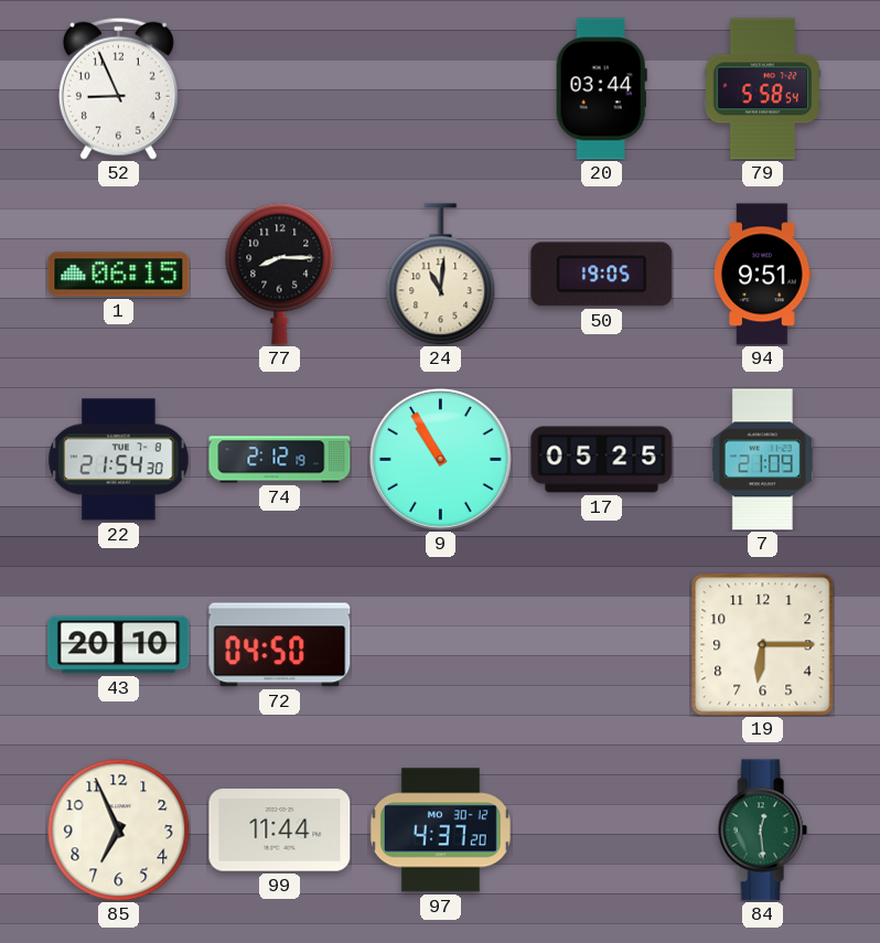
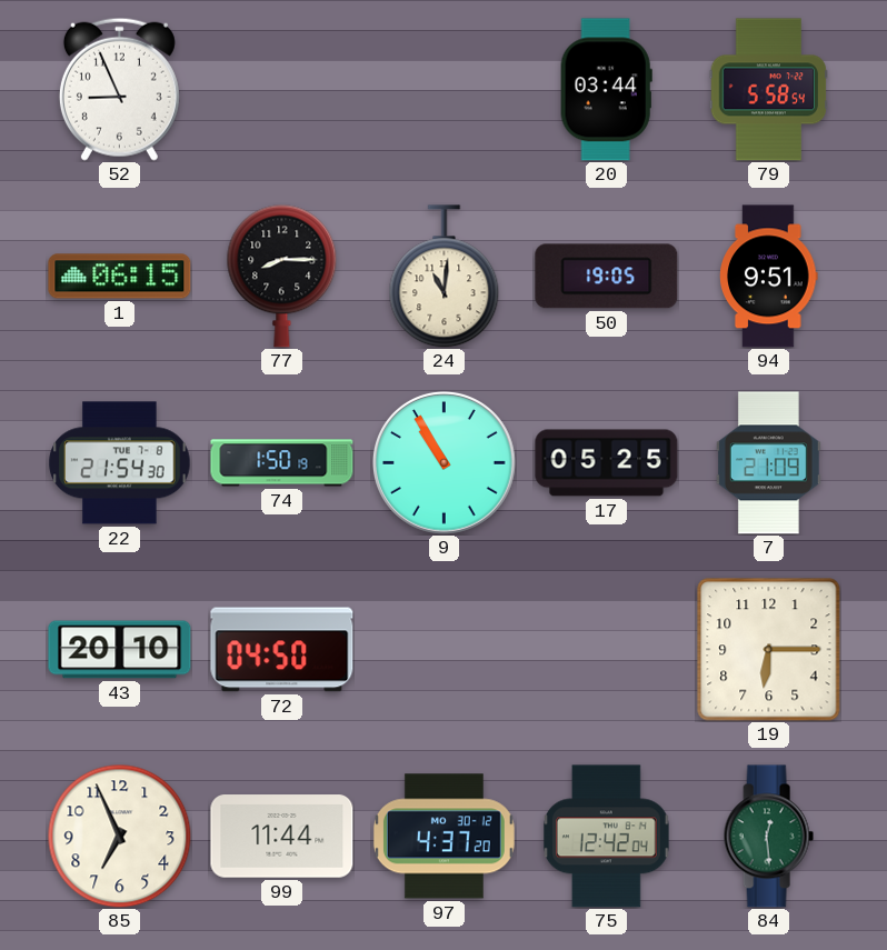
74: 2:12 -> 1:50 (282, 463)
75: none -> 12:42 (607, 837)
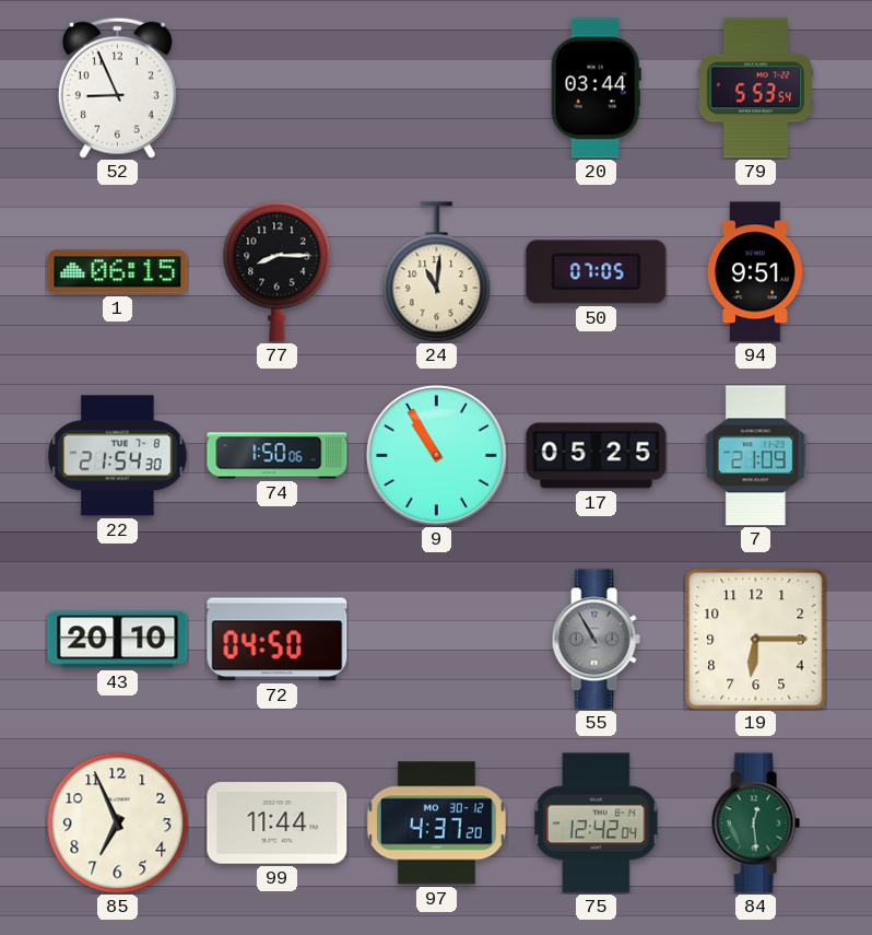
79: 5:58 -> 5:53 (755, 89)
50: 19:05 -> 07:05 (597, 272)
74: 1:50:19 -> 1:50:06 (278, 456)
55: none -> 10:55 (596, 640)
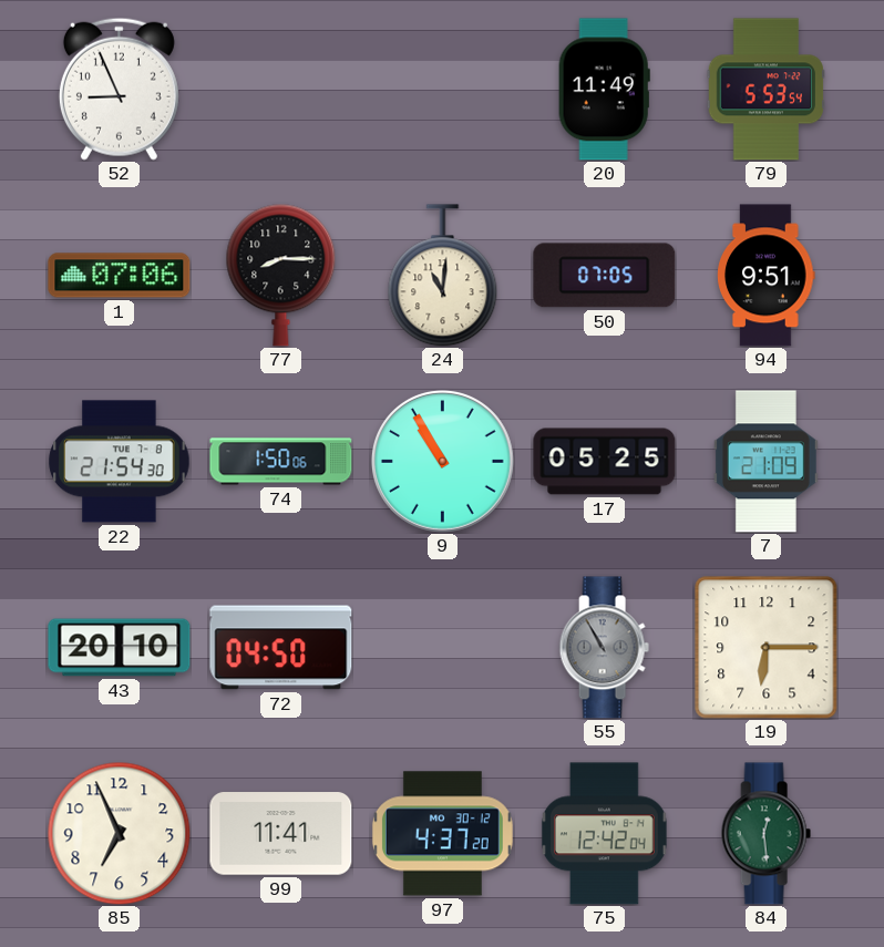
20: 03:44 -> 11:49 (604, 90)
1: 06:15 -> 07:06 (120, 276)
99: 11:44 -> 11:41 (281, 834)
